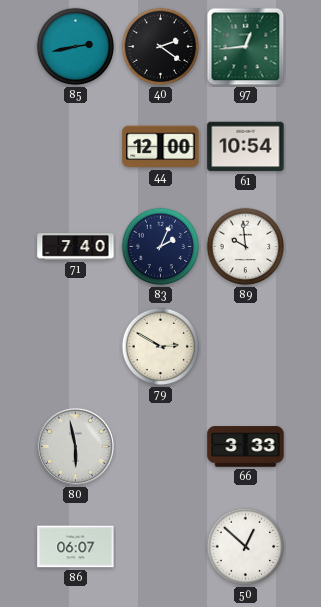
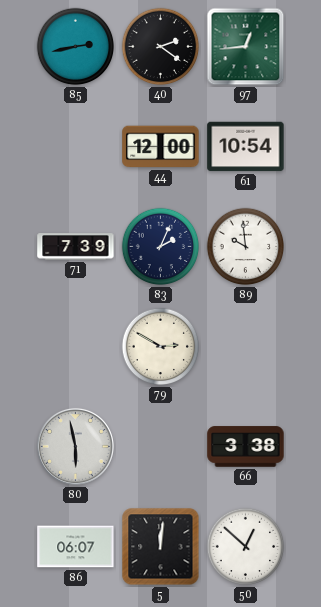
71: 7:40 -> 7:39 (76, 247)
66: 3:33 -> 3:38 (246, 447)
5: none -> 12:01 (161, 547)
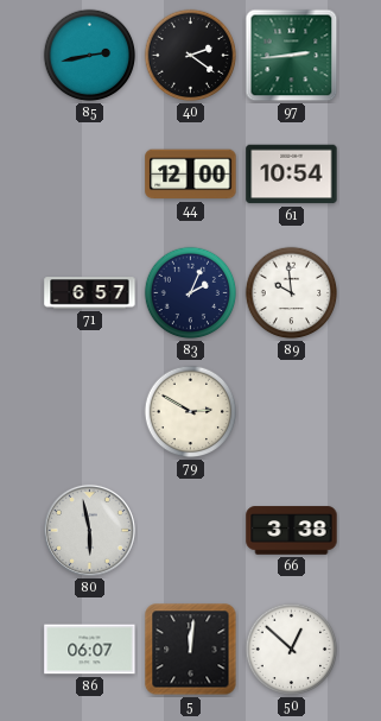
97: 12:44 -> 2:44 (292, 56)
71: 7:39 -> 6:57 (90, 293)
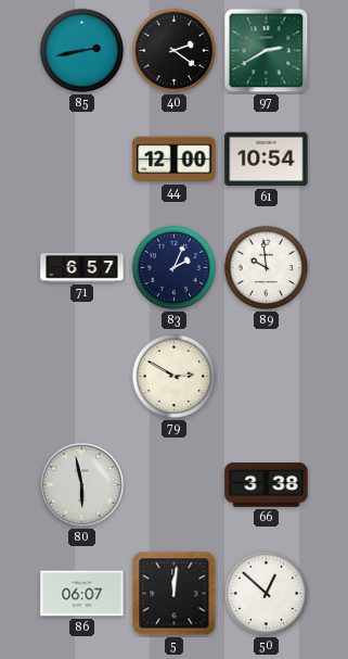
97: 2:44 -> 2:40 (267, 51)
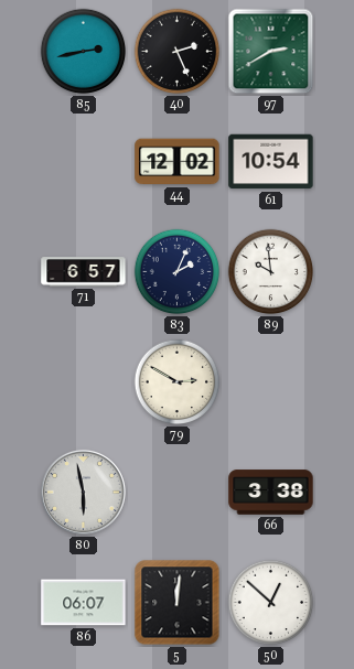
40: 2:21 -> 2:26 (178, 52)
44: 12:00 -> 12:02 (178, 162)
